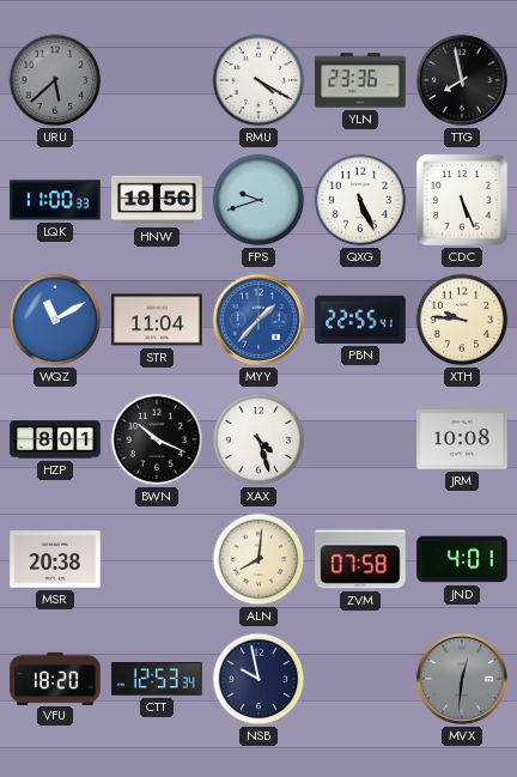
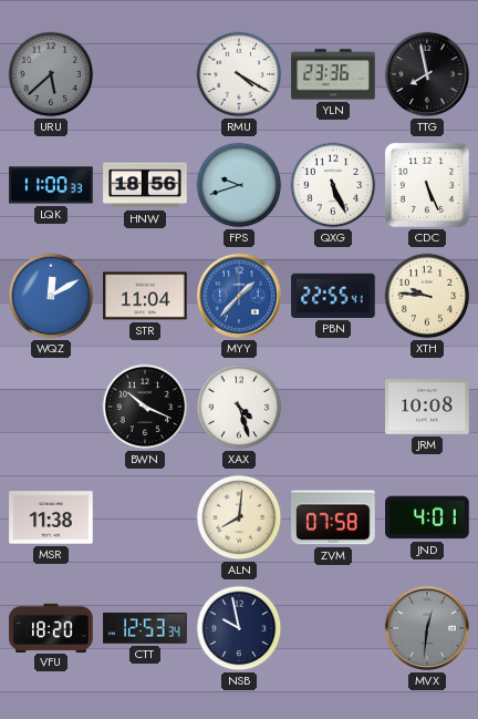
WQZ: 11:10 -> 12:10 (51, 296)
HZP: 8:01 -> none (55, 439)
MSR: 20:38 -> 11:38 (51, 517)
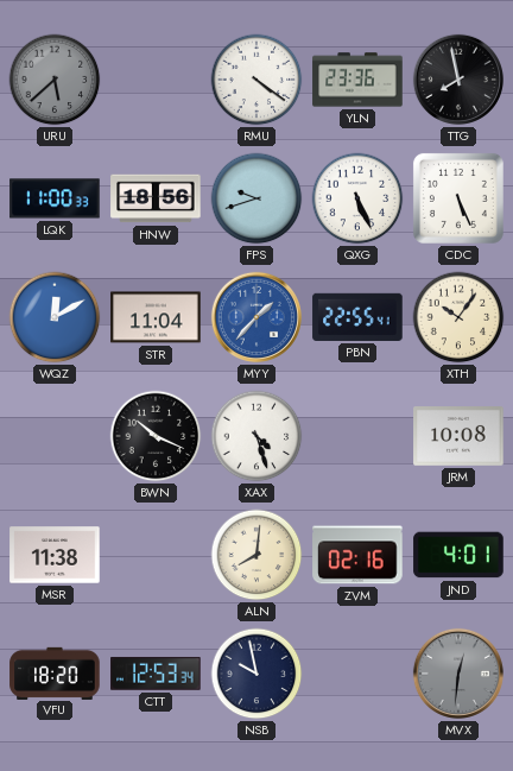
RMU: 4:20 -> 4:21 (256, 80)
XTH: 9:46 -> 10:06 (458, 317)
ZVM: 07:58 -> 02:16 (357, 555)
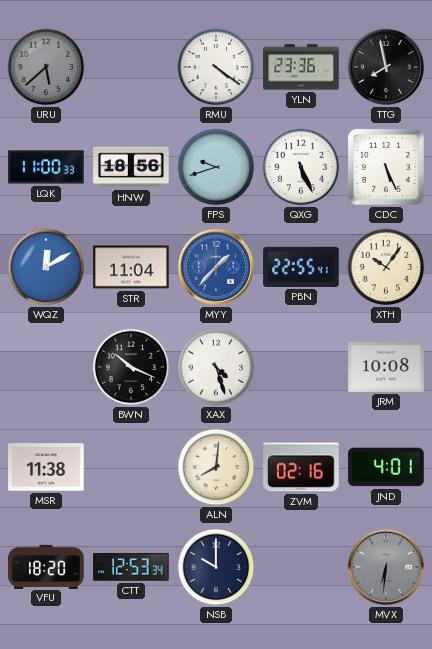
NSB: 9:58 -> 10:00 (216, 567)
MVX: 12:31 -> 6:31 (386, 567)
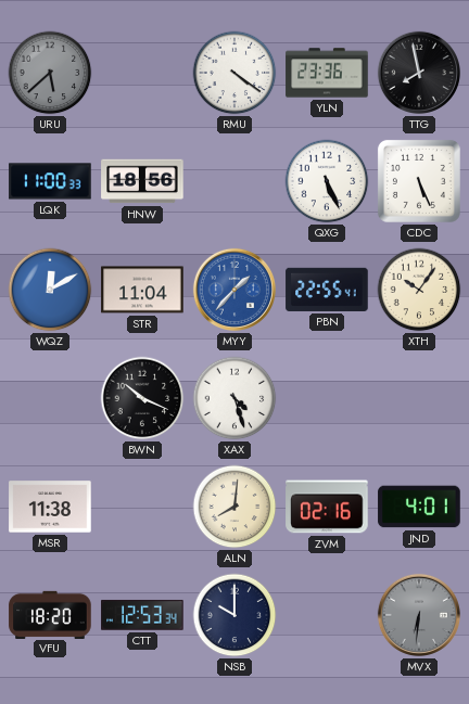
FPS: 9:42 -> none (216, 167)
JRM: 10:08 -> none (386, 368)
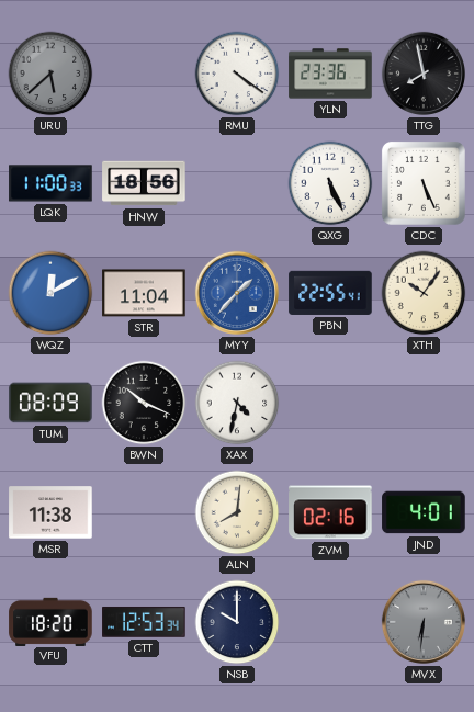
TUM: none -> 08:09 (50, 403)
XAX: 4:27 -> 4:32 (237, 403)
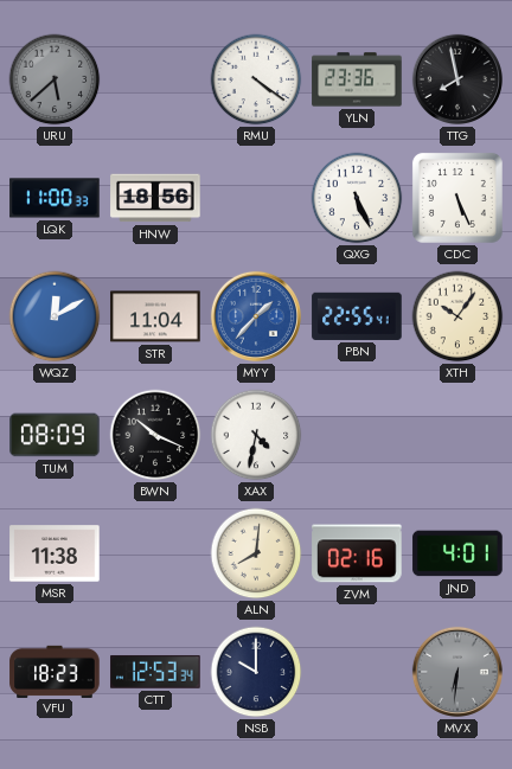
VFU: 18:20 -> 18:23 (55, 671)
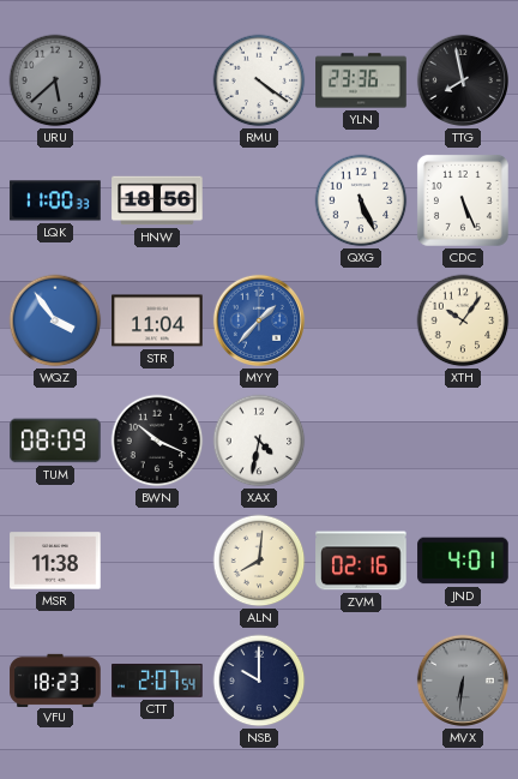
WQZ: 12:10 -> 3:54 (55, 320)
PBN: 22:55 -> none (357, 316)
CTT: 12:53 -> 2:07 (157, 681)
